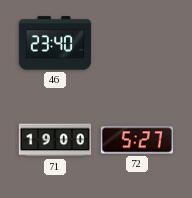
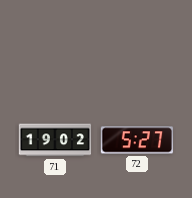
46: 23:40 -> none (55, 43)
71: 19:00 -> 19:02 (55, 140)
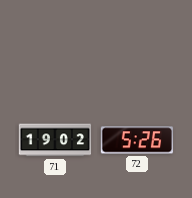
72: 5:27 -> 5:26 (137, 140)
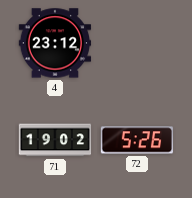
4: none -> 23:12 (55, 43)
